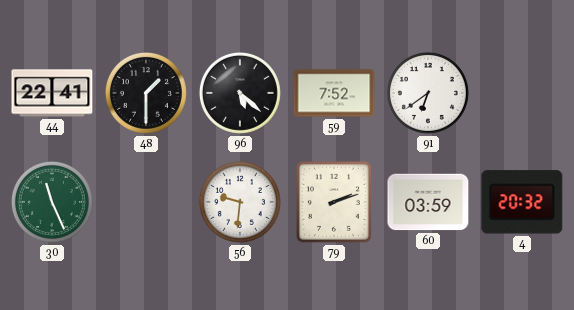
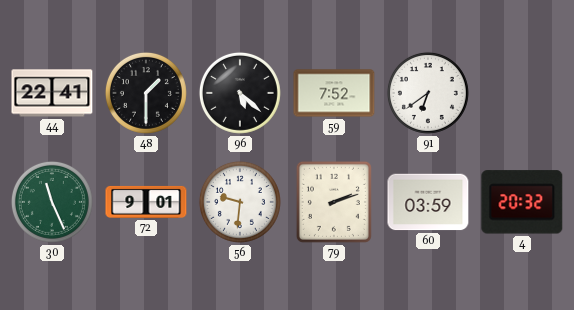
72: none -> 9:01 (146, 202)
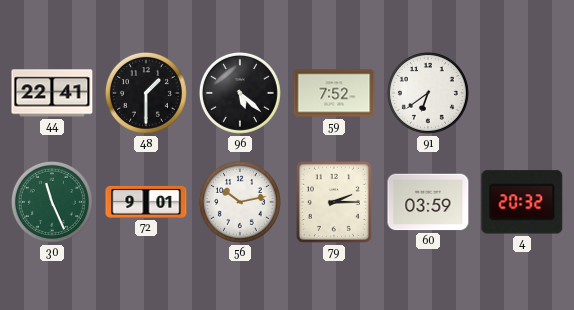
56: 9:31 -> 10:13 (240, 202)
79: 2:12 -> 2:15 (334, 202)
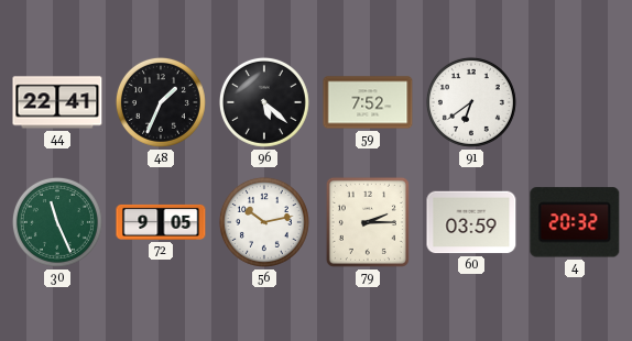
48: 1:30 -> 1:34 (161, 102)
72: 9:01 -> 9:05 (161, 222)
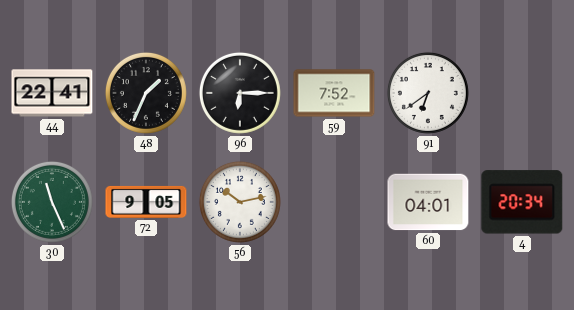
96: 5:22 -> 6:15 (240, 93)
79: 2:15 -> none (368, 222)
60: 03:59 -> 04:01 (428, 202)
4: 20:32 -> 20:34 (522, 202)
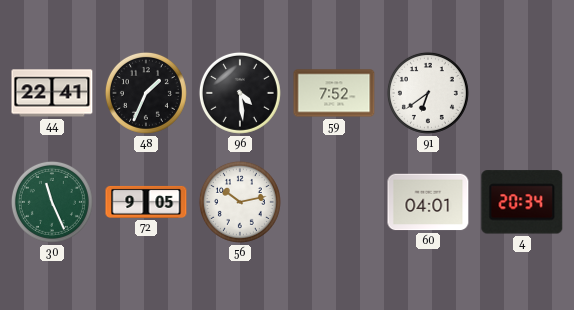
96: 6:15 -> 4:29 (240, 93)
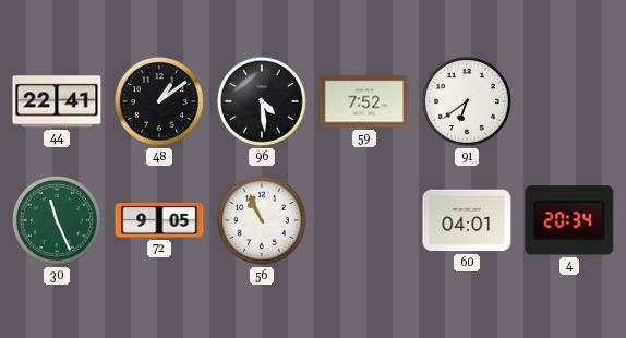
48: 1:34 -> 1:09 (159, 101)
56: 10:13 -> 10:56 (262, 220)
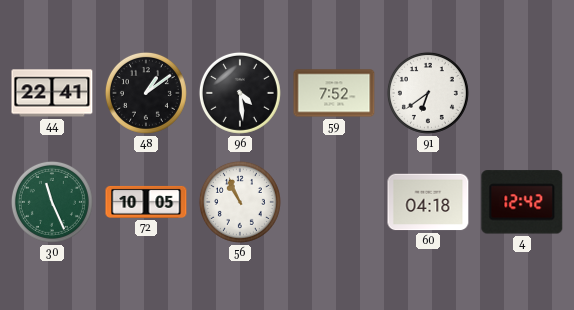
72: 9:05 -> 10:05 (146, 202)
60: 04:01 -> 04:18 (428, 202)
4: 20:34 -> 12:42 (522, 202)
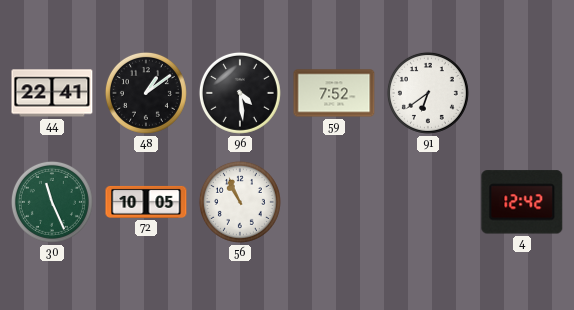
60: 04:18 -> none (428, 202)
